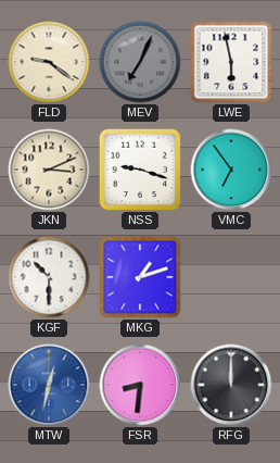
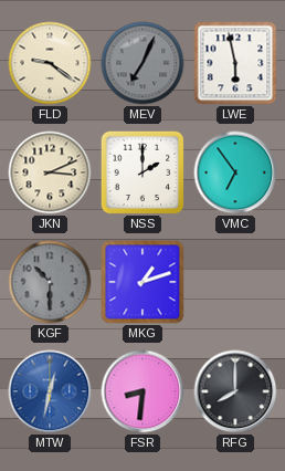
NSS: 9:18 -> 2:00 (142, 172)
KGF dial: white -> grey (50, 282)
RFG: 12:00 -> 8:00 (235, 391)
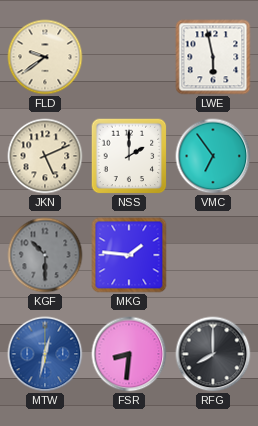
FLD: 9:21 -> 9:39 (45, 57)
MEV: 7:04 -> none (142, 63)
JKN: 3:11 -> 5:11 (45, 156)
MKG: 1:12 -> 1:46 (129, 255)
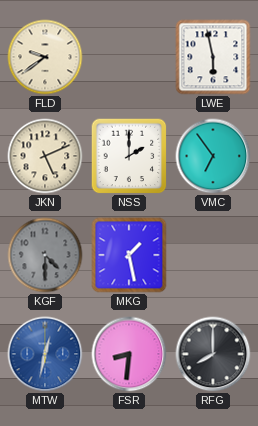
KGF: 10:30 -> 4:30 (45, 255)
MKG: 1:46 -> 1:28 (129, 255)
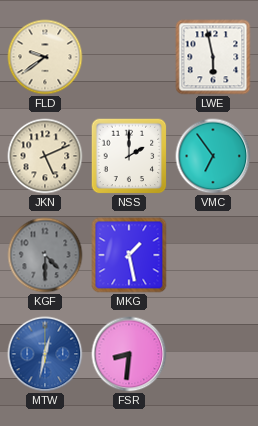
RFG: 8:00 -> none (213, 354)
